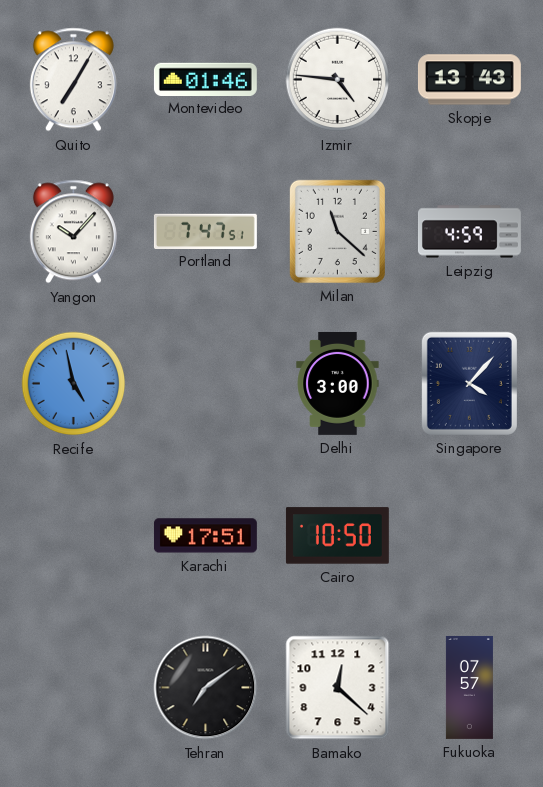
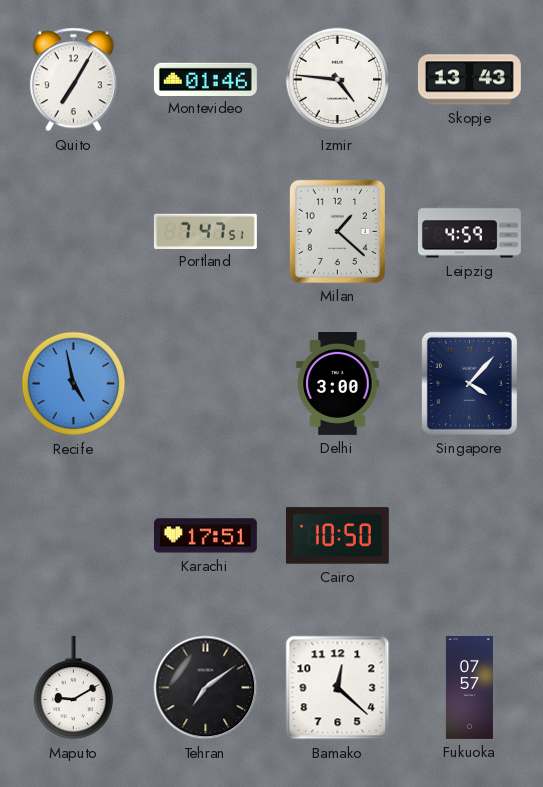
Yangon: 10:07 -> none (73, 232)
Milan: 11:22 -> 1:22 (337, 231)
Maputo: none -> 9:10 (73, 688)
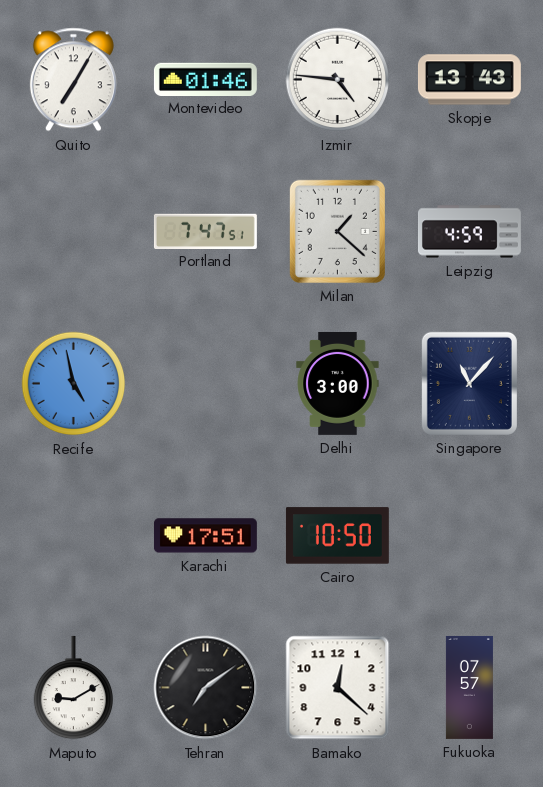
Singapore: 4:07 -> 11:07 (469, 383)
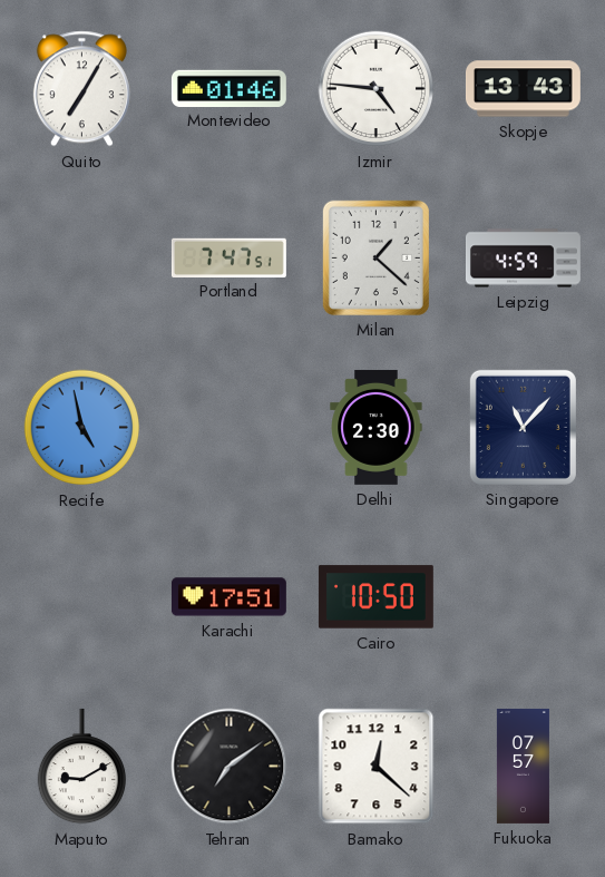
Delhi: 3:00 -> 2:30 (377, 427)
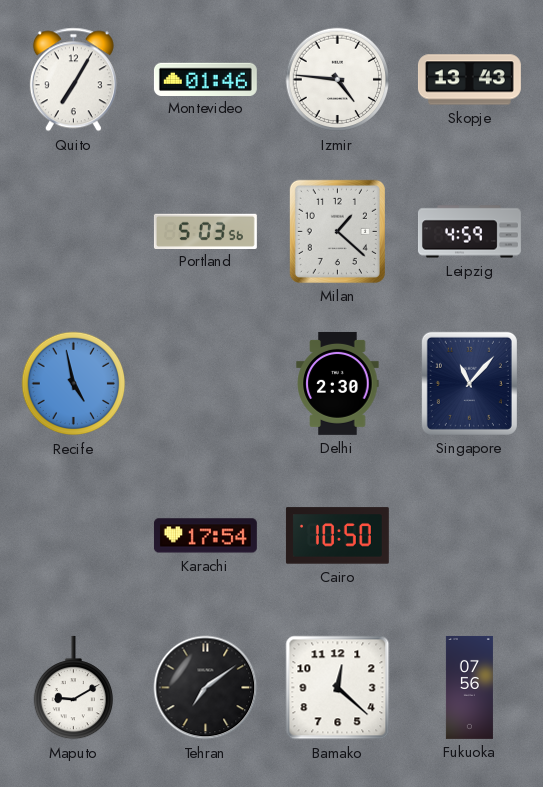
Portland: 7:47 -> 5:03 (205, 231)
Karachi: 17:51 -> 17:54 (205, 536)
Fukuoka: 07:57 -> 07:56 (469, 687)
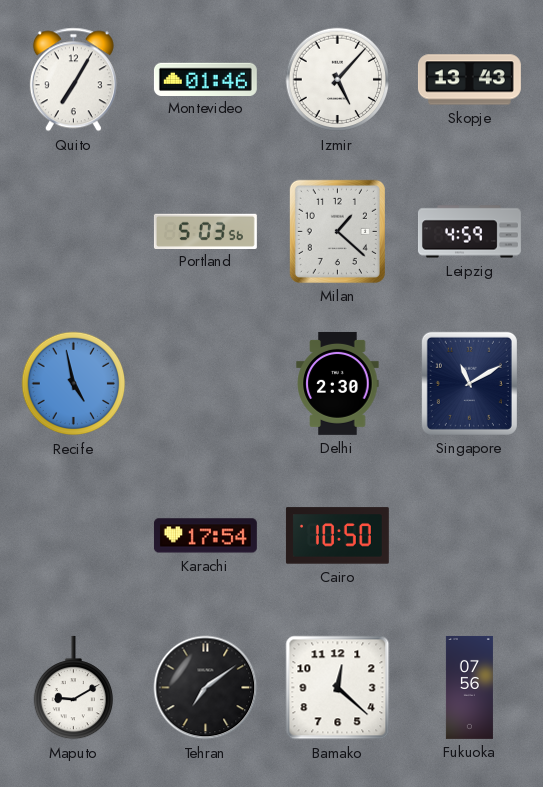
Izmir: 4:46 -> 5:07 (338, 80)
Singapore: 11:07 -> 11:10 (469, 383)
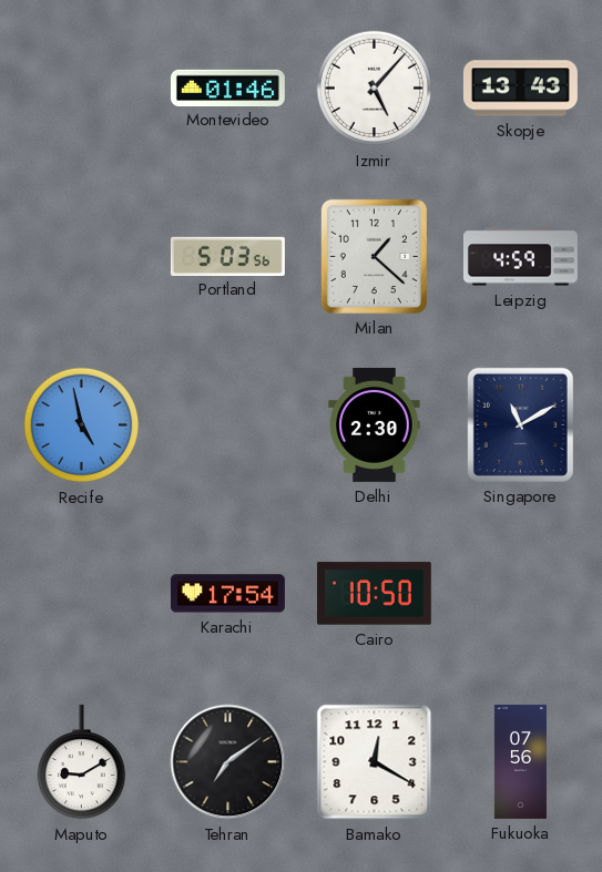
Quito: 7:05 -> none (73, 80)
Bamako: 12:22 -> 12:20 (375, 762)
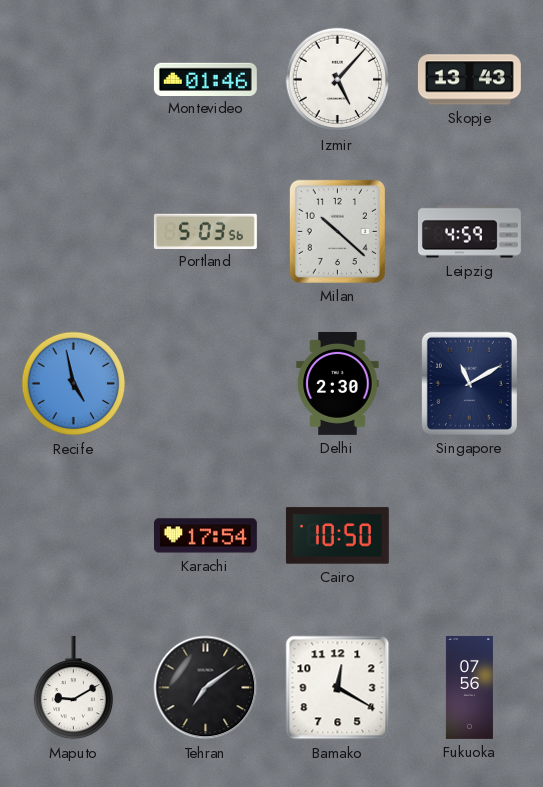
Milan: 1:22 -> 10:22 (337, 231)
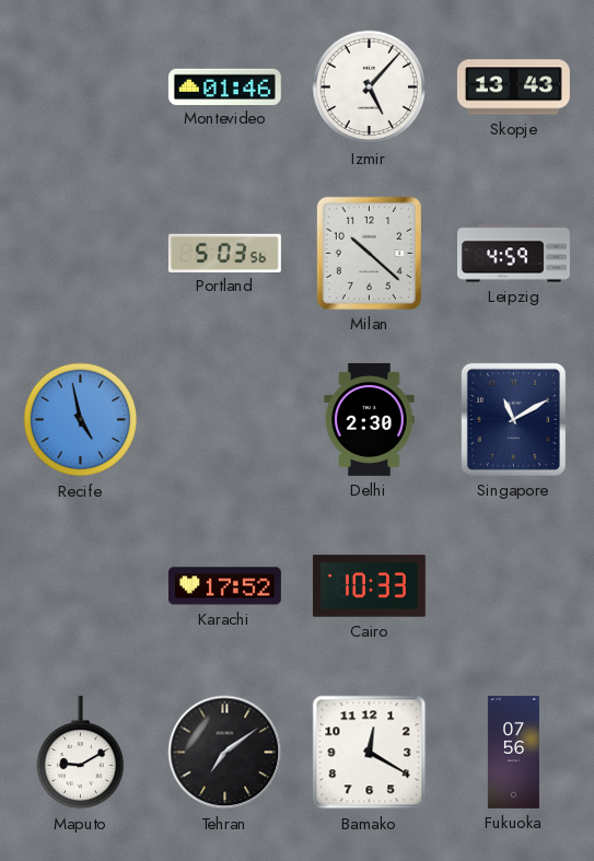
Karachi: 17:54 -> 17:52 (224, 586)
Cairo: 10:50 -> 10:33 (369, 586)
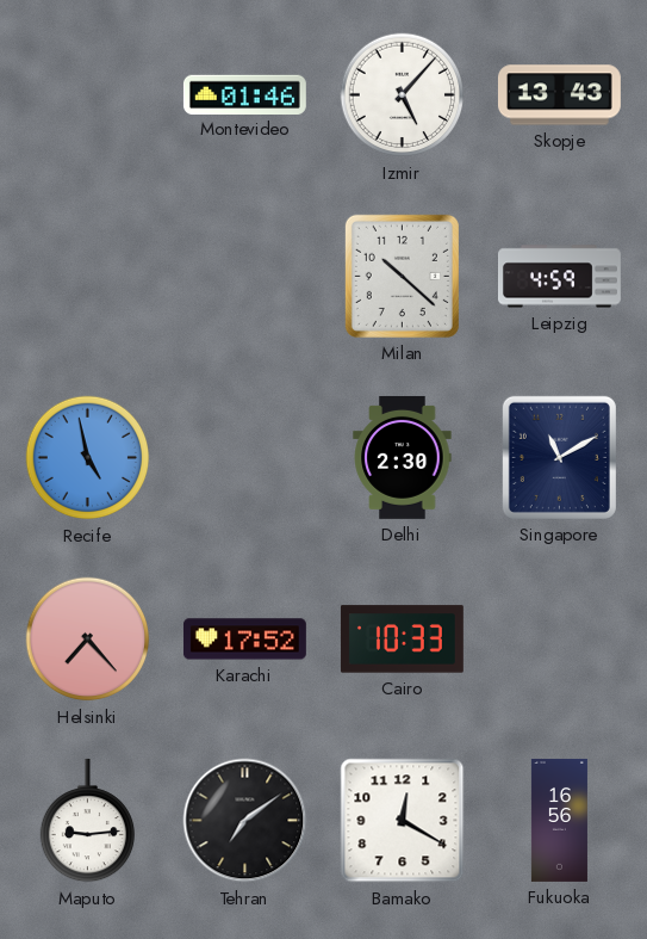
Portland: 5:03 -> none (224, 253)
Helsinki: none -> 7:23 (88, 640)
Maputo: 9:10 -> 9:14 (87, 821)
Fukuoka: 07:56 -> 16:56 (559, 820)
